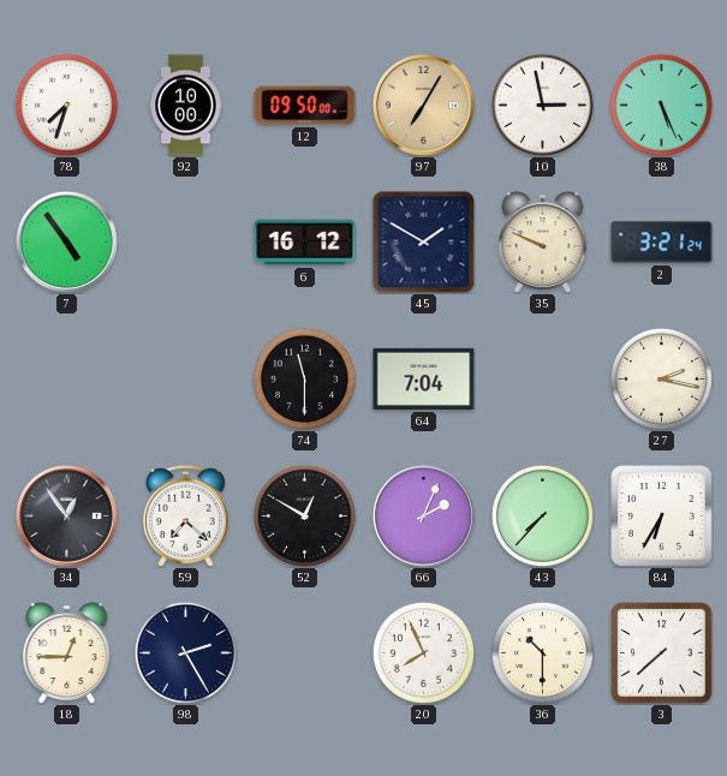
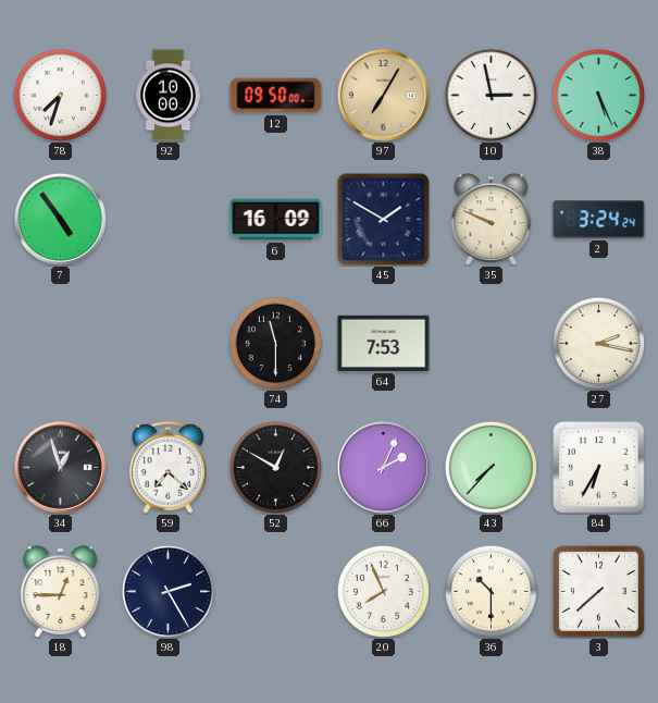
6: 16:12 -> 16:09 (276, 220)
2: 3:21 -> 3:24 (599, 220)
64: 7:04 -> 7:53 (384, 343)
34: 12:54 -> 12:57 (60, 467)
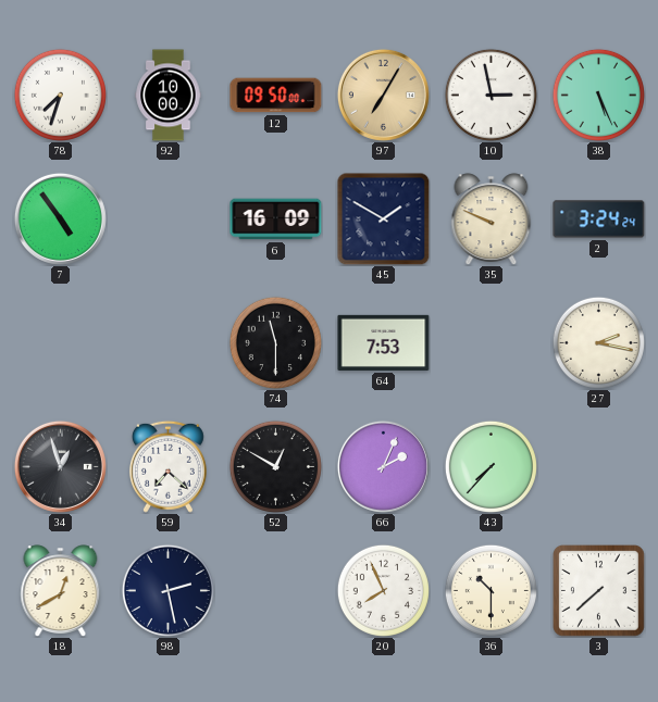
84: 6:35 -> none (599, 468)
18: 12:45 -> 12:40 (61, 590)
98: 2:25 -> 2:28 (167, 590)
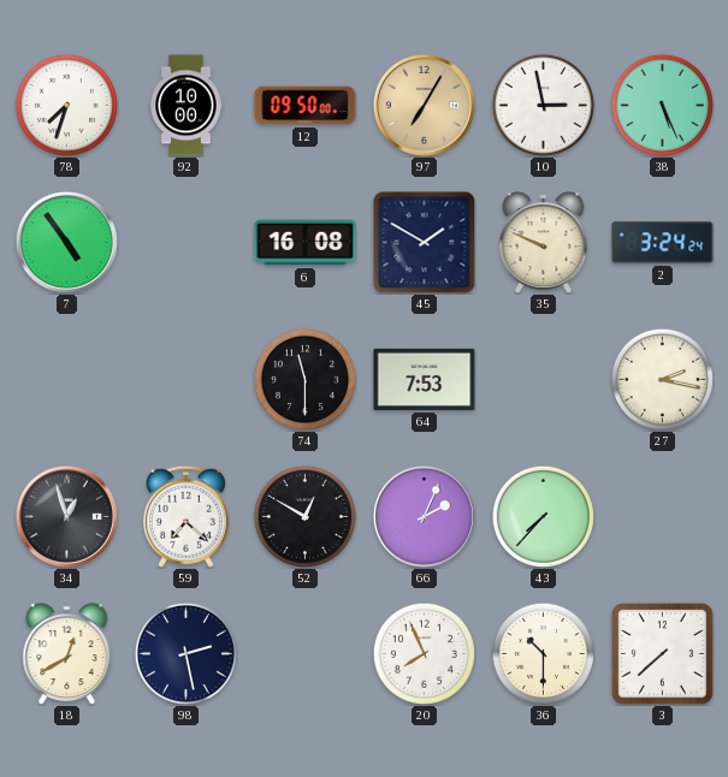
6: 16:09 -> 16:08 (306, 243)
